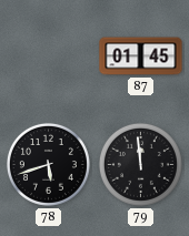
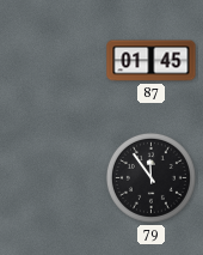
78: 5:42 -> none (48, 164)
79: 11:59 -> 11:54 (150, 177)
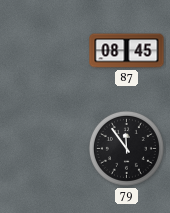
87: 01:45 -> 08:45 (127, 51)
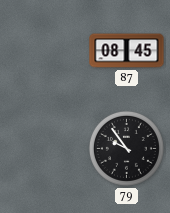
79: 11:54 -> 9:54 (126, 148)
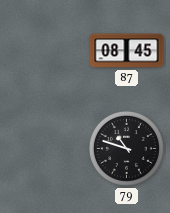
79: 9:54 -> 10:48 (126, 148)
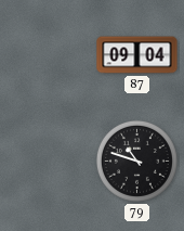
87: 08:45 -> 09:04 (137, 55)
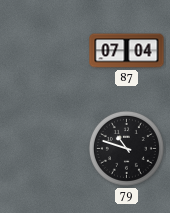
87: 09:04 -> 07:04 (127, 51)
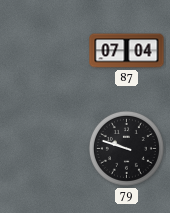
79: 10:48 -> 9:48 (126, 148)
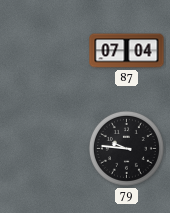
79: 9:48 -> 9:46 (126, 148)
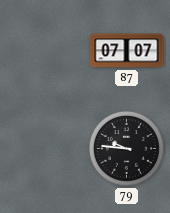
87: 07:04 -> 07:07 (127, 51)
